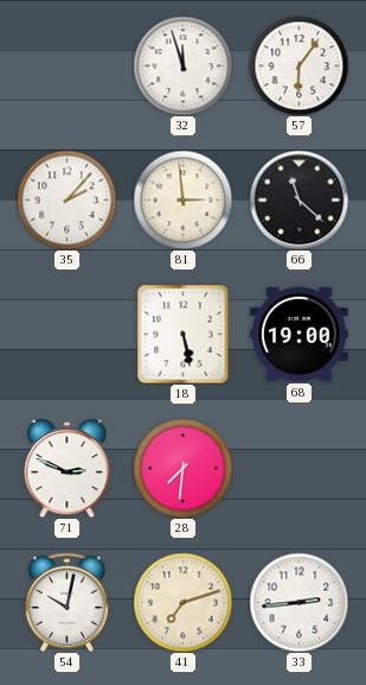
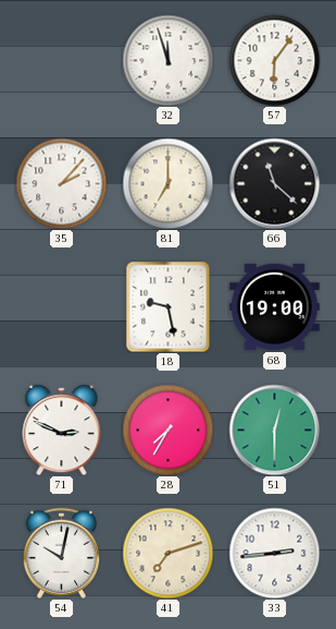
81: 2:59 -> 7:00 (167, 183)
18: 5:28 -> 9:28 (169, 306)
28: 7:31 -> 7:35 (167, 430)
51: none -> 12:30 (274, 430)
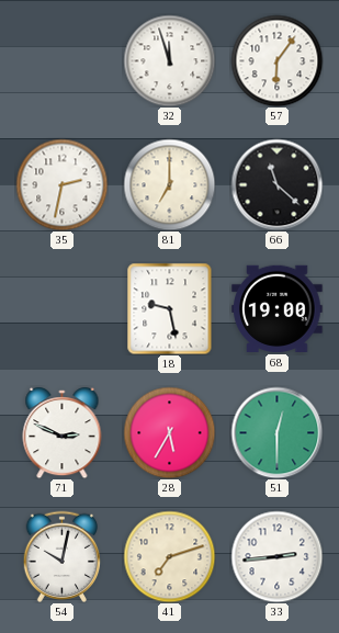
35: 2:07 -> 2:32 (61, 184)
28: 7:35 -> 5:35 (169, 432)
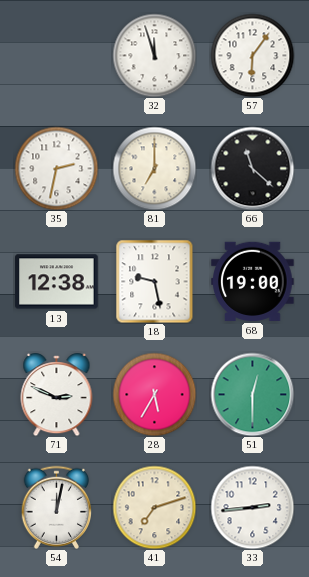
13: none -> 12:38 (57, 282)
54: 10:02 -> 12:02 (56, 507)
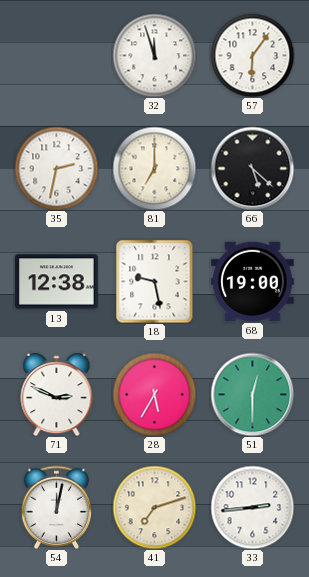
66: 11:22 -> 5:22 (252, 168)
